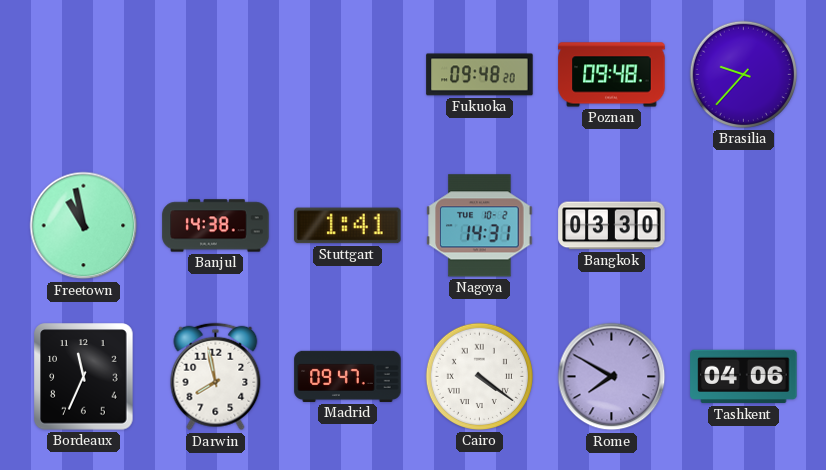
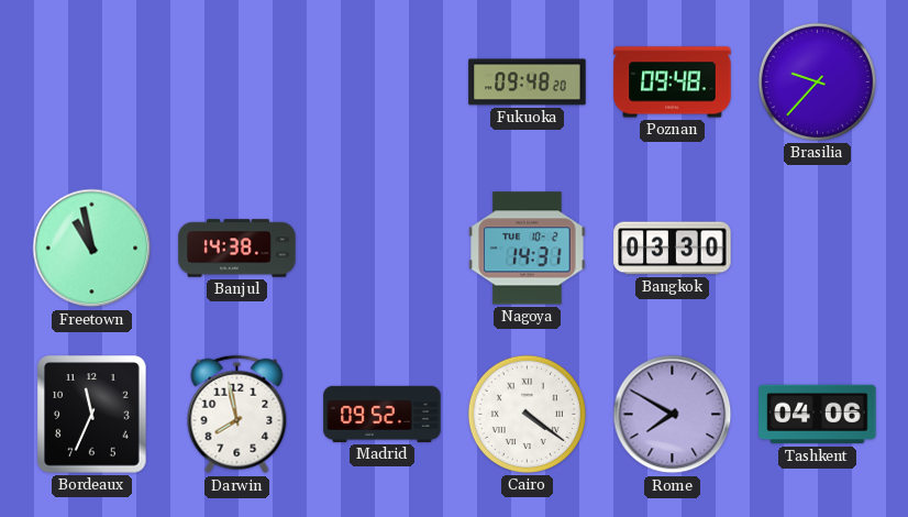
Stuttgart: 1:41 -> none (348, 226)
Madrid: 09:47 -> 09:52 (383, 414)
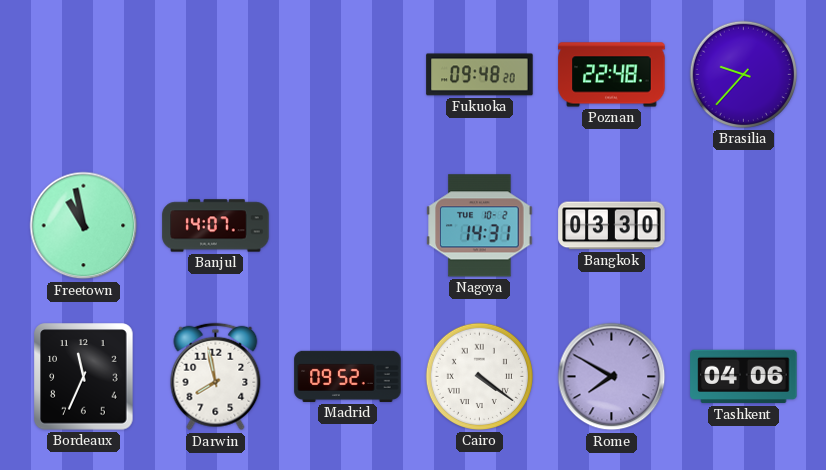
Poznan: 09:48 -> 22:48 (612, 75)
Banjul: 14:38 -> 14:07 (216, 226)
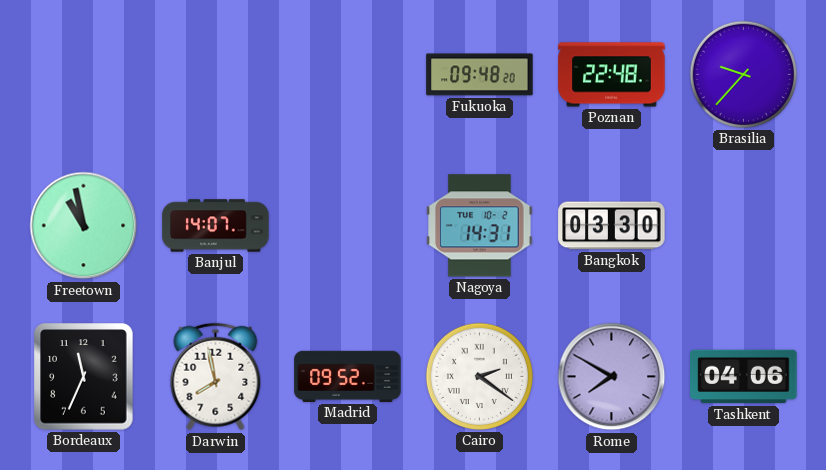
Cairo: 4:21 -> 2:21 (479, 376)
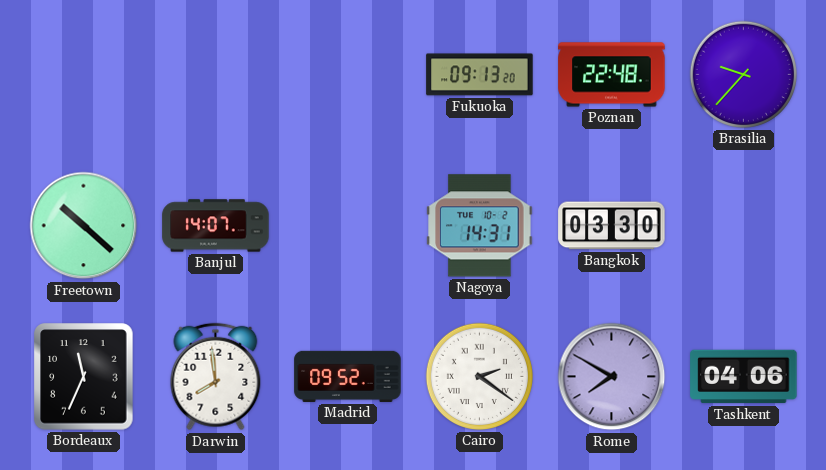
Fukuoka: 09:48 -> 09:13 (480, 75)
Freetown: 10:58 -> 10:22 (84, 226)
Darwin: 7:58 -> 7:59 (216, 377)
